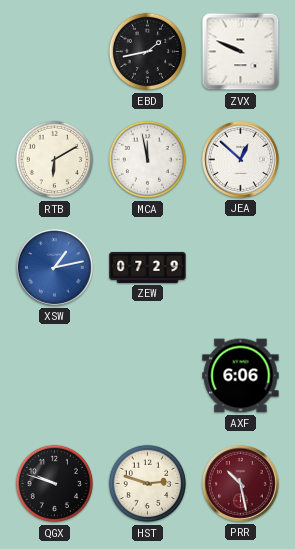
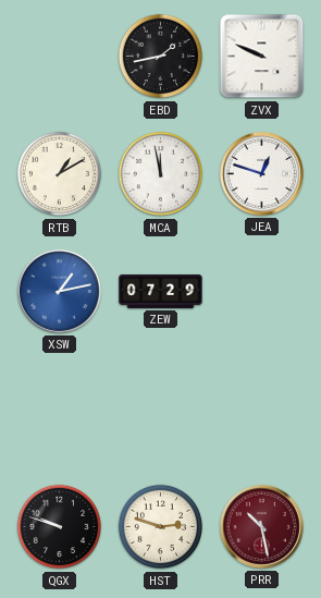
RTB: 6:10 -> 1:10 (60, 174)
JEA: 12:52 -> 12:48 (261, 173)
AXF: 6:06 -> none (241, 376)
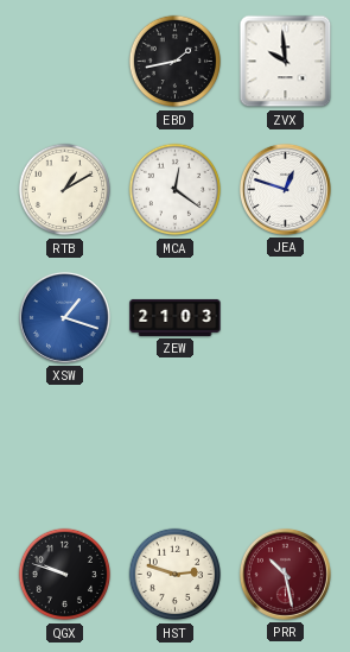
ZVX: 9:49 -> 9:59 (286, 62)
MCA: 11:58 -> 12:21 (176, 190)
XSW: 1:13 -> 1:18 (64, 317)
ZEW: 07:29 -> 21:03 (176, 317)
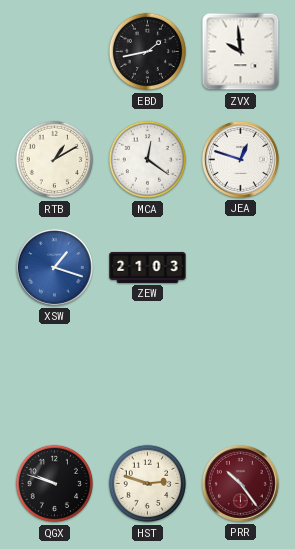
PRR: 10:28 -> 10:24 (240, 483)
